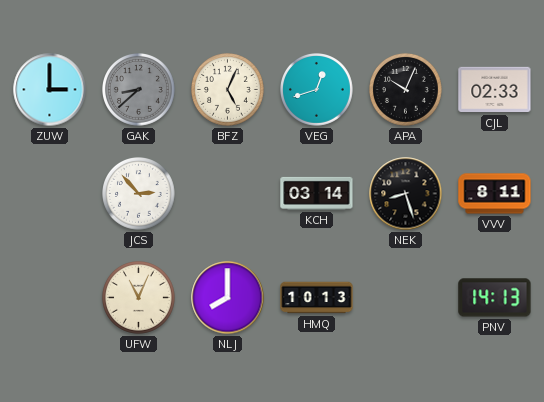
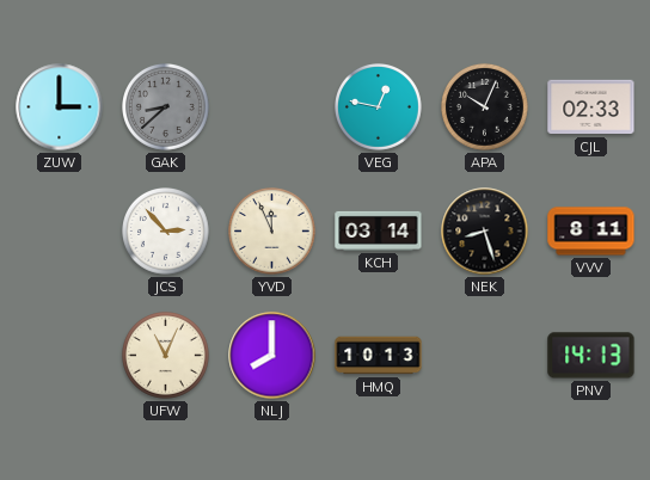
BFZ: 5:04 -> none (228, 90)
VEG: 12:42 -> 12:47 (379, 107)
YVD: none -> 11:56 (272, 232)
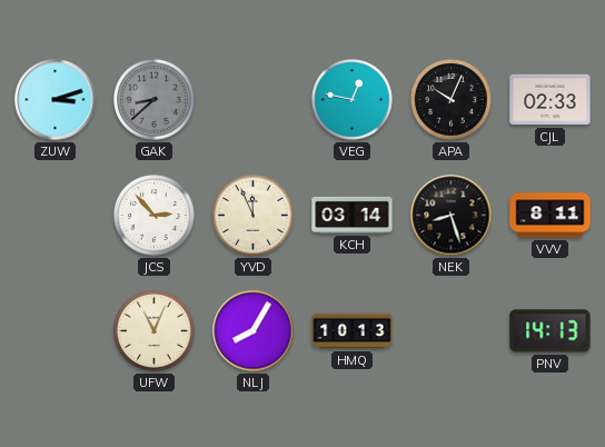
ZUW: 3:00 -> 3:12 (56, 100)
NLJ: 8:00 -> 8:05 (254, 331)
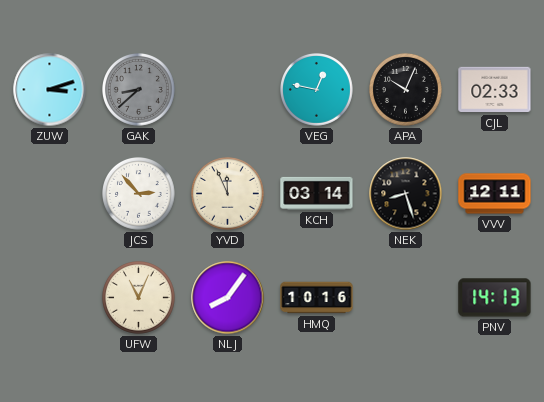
VVV: 8:11 -> 12:11 (495, 194)
NLJ: 8:05 -> 8:06 (228, 298)
HMQ: 10:13 -> 10:16 (317, 298)
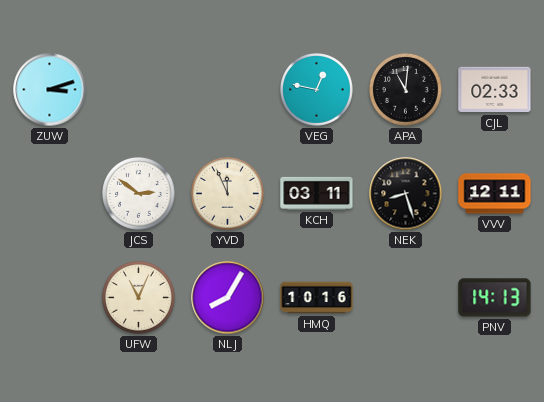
GAK: 8:38 -> none (139, 90)
APA: 10:04 -> 11:01 (406, 90)
JCS: 2:53 -> 2:51 (139, 194)
KCH: 03:14 -> 03:11 (317, 193)
NLJ: 8:06 -> 8:05 (228, 298)
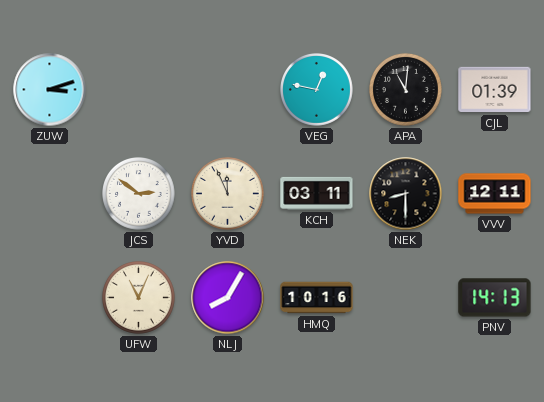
CJL: 02:33 -> 01:39 (495, 90)
NEK: 8:27 -> 8:30 (406, 194)
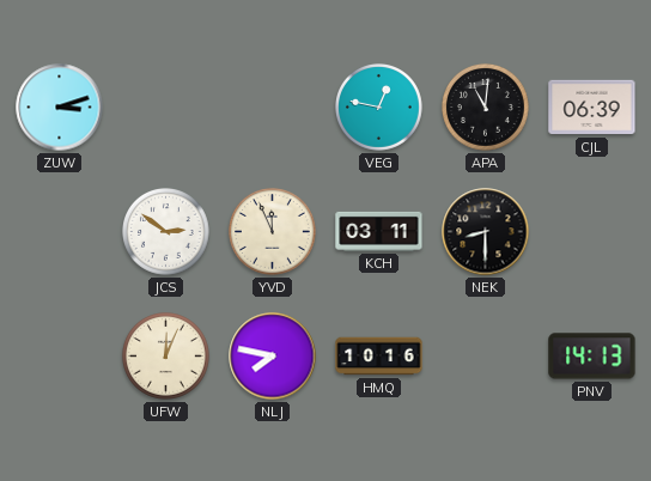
CJL: 01:39 -> 06:39 (592, 108)
VVV: 12:11 -> none (495, 194)
UFW: 11:04 -> 12:04 (166, 357)
NLJ: 8:05 -> 7:47 (273, 357)
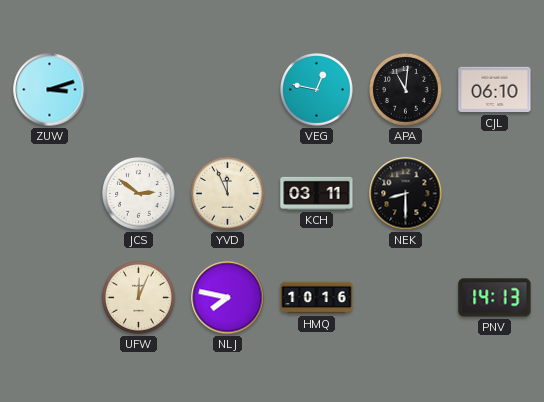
CJL: 06:39 -> 06:10 (495, 90)
